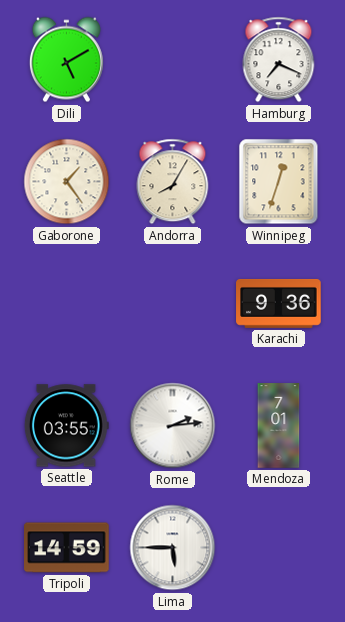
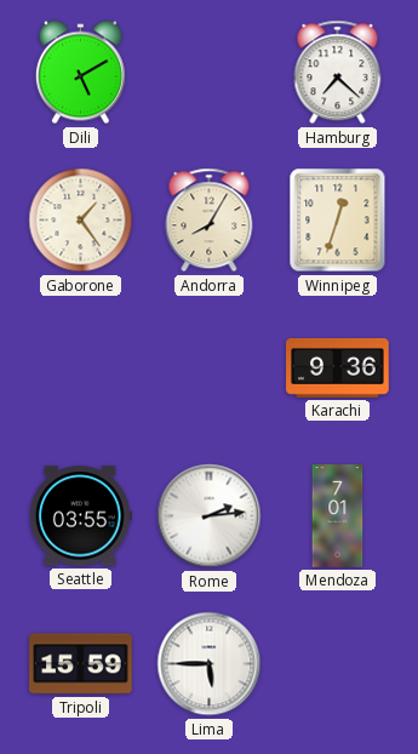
Hamburg: 7:19 -> 7:22 (338, 73)
Tripoli: 14:59 -> 15:59 (81, 664)
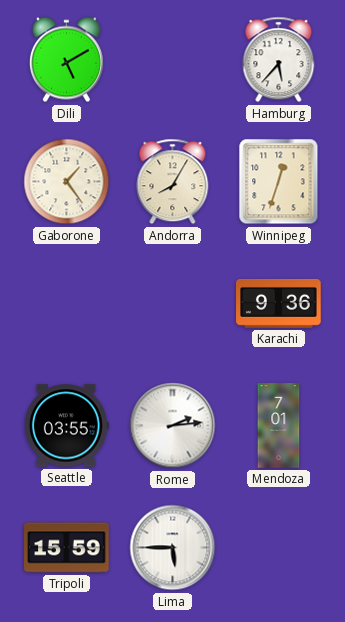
Hamburg: 7:22 -> 5:37 (279, 60)
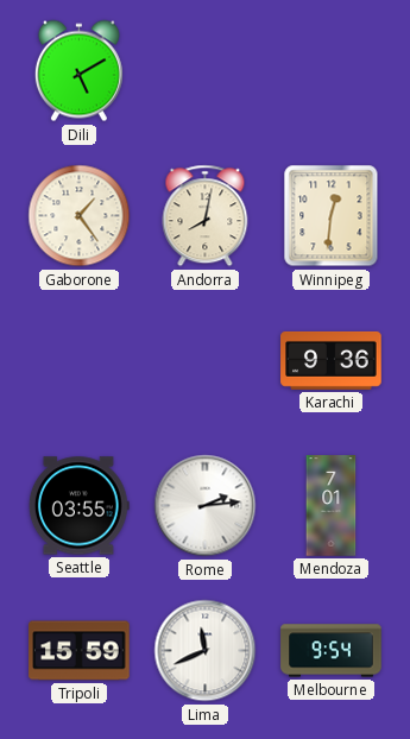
Hamburg: 5:37 -> none (279, 60)
Andorra: 8:05 -> 8:02 (206, 216)
Winnipeg: 12:33 -> 12:31 (332, 216)
Lima: 5:45 -> 11:41 (206, 651)
Melbourne: none -> 9:54 (332, 651)
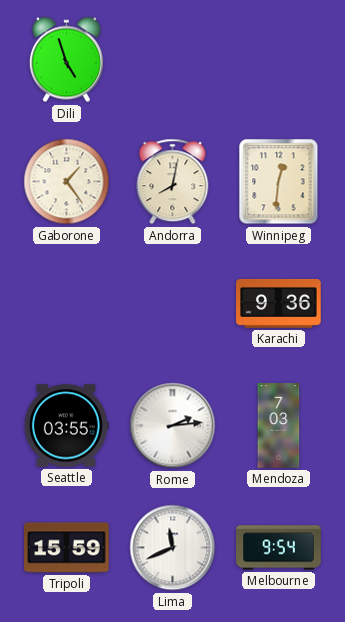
Dili: 5:10 -> 4:57 (66, 60)
Mendoza: 7:01 -> 7:03 (279, 426)
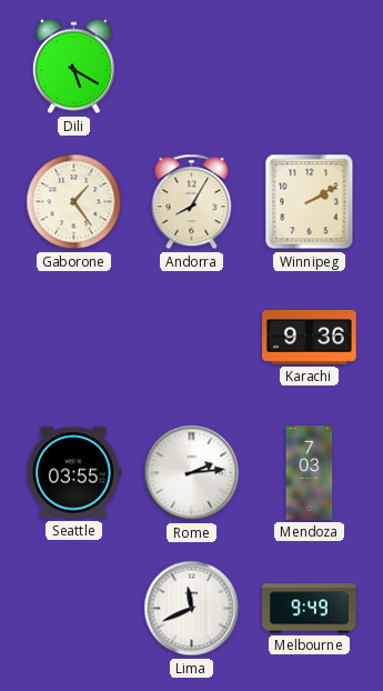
Dili: 4:57 -> 5:20 (73, 67)
Andorra: 8:02 -> 8:05 (192, 202)
Winnipeg: 12:31 -> 2:10 (310, 202)
Tripoli: 15:59 -> none (67, 548)
Melbourne: 9:54 -> 9:49 (310, 609)
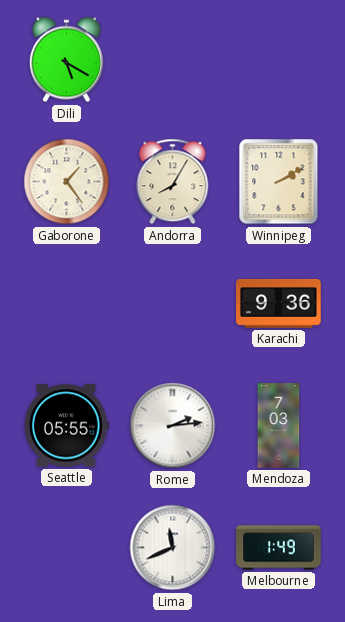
Seattle: 03:55 -> 05:55 (66, 426)
Melbourne: 9:49 -> 1:49 (279, 548)
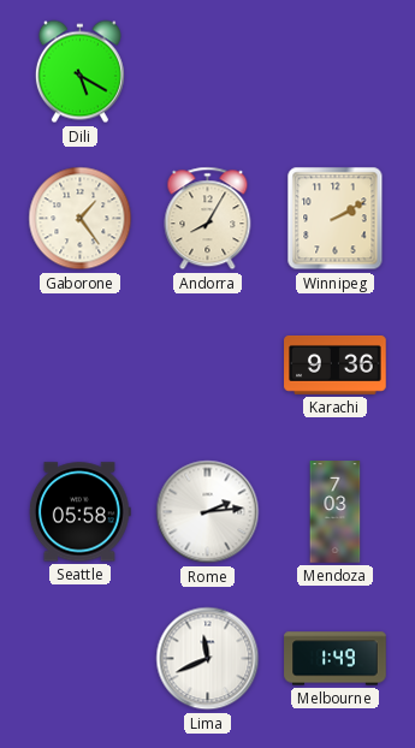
Seattle: 05:55 -> 05:58 (79, 512)
